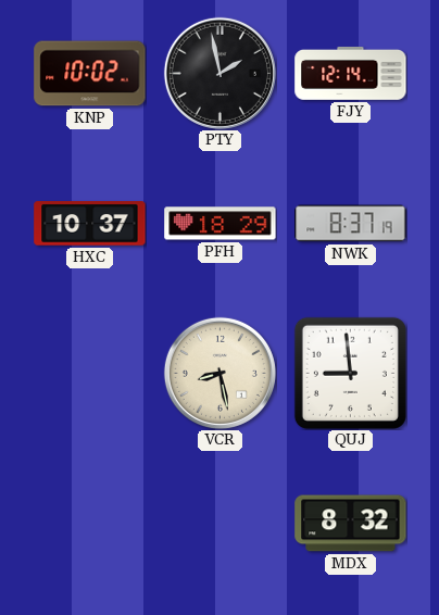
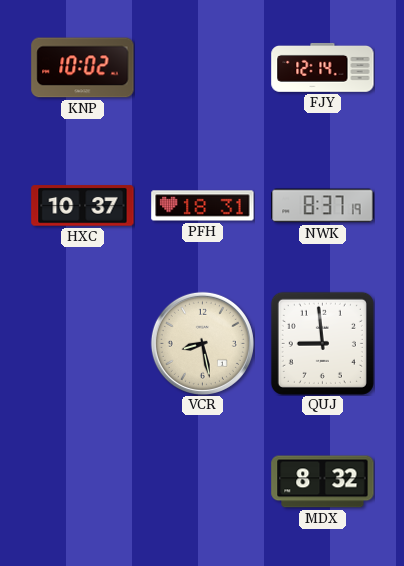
PTY: 1:58 -> none (220, 73)
PFH: 18:29 -> 18:31 (203, 206)
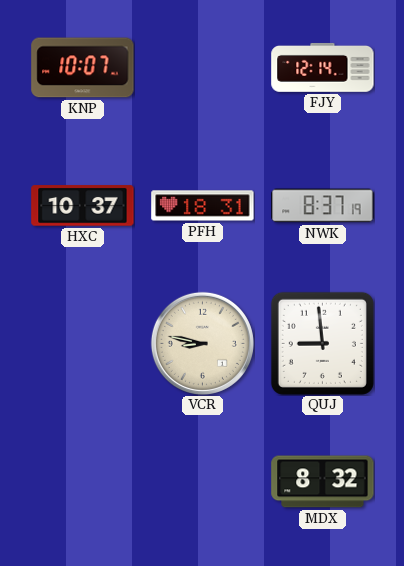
KNP: 10:02 -> 10:07 (83, 68)
VCR: 8:28 -> 8:47 (202, 343)
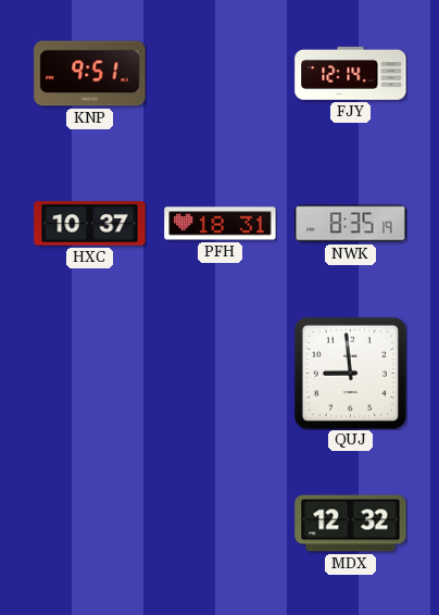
KNP: 10:07 -> 9:51 (90, 74)
NWK: 8:37 -> 8:35 (351, 224)
VCR: 8:47 -> none (202, 343)
MDX: 8:32 -> 12:32 (351, 524)
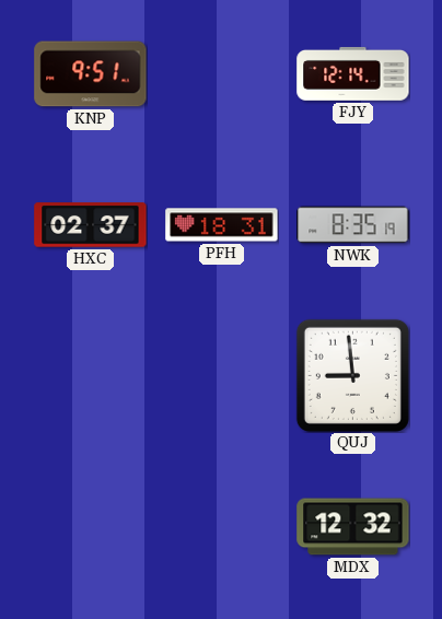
HXC: 10:37 -> 02:37 (91, 225)
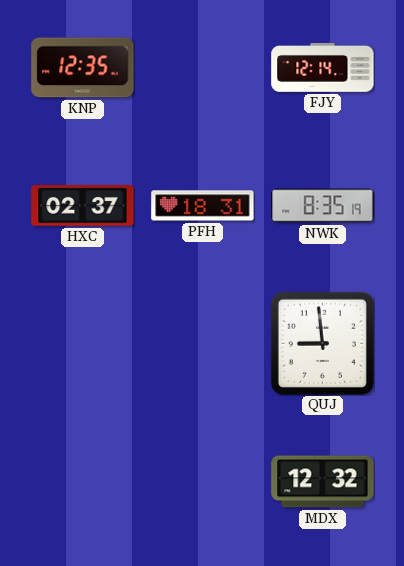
KNP: 9:51 -> 12:35 (83, 68)
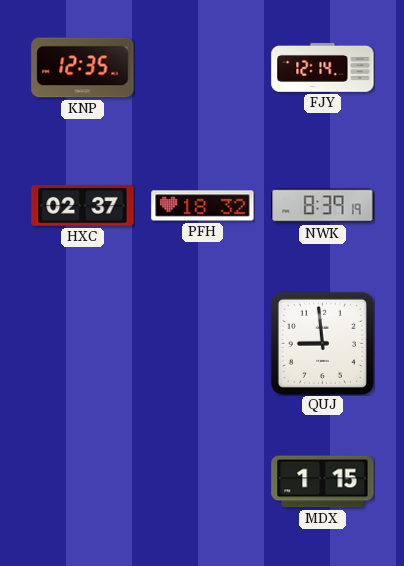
PFH: 18:31 -> 18:32 (203, 206)
NWK: 8:35 -> 8:39 (323, 206)
MDX: 12:32 -> 1:15 (323, 482)
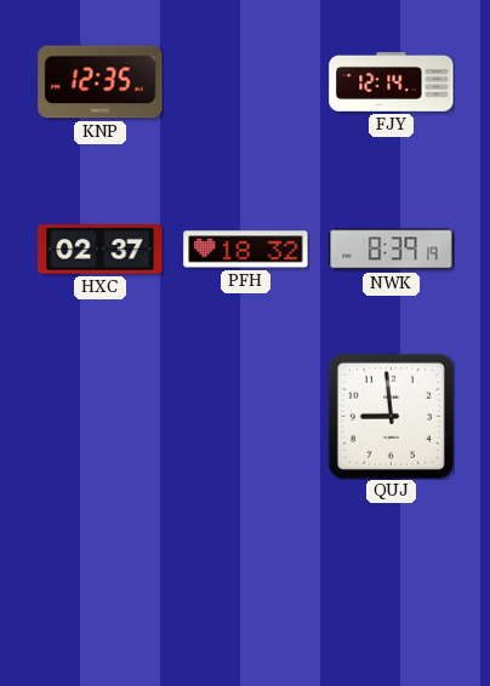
MDX: 1:15 -> none (323, 482)
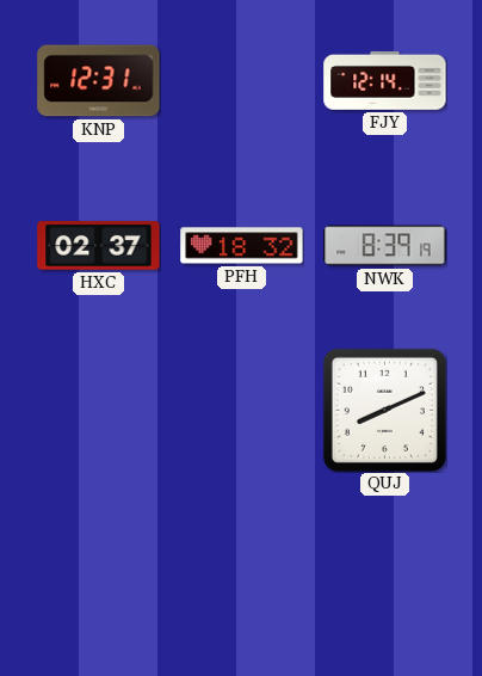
KNP: 12:35 -> 12:31 (99, 81)
QUJ: 8:59 -> 8:11 (384, 410)
